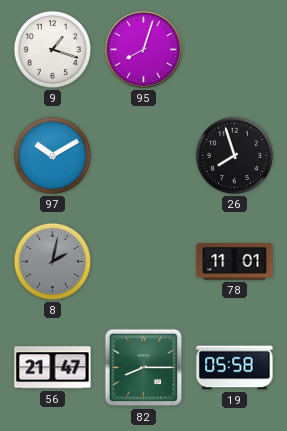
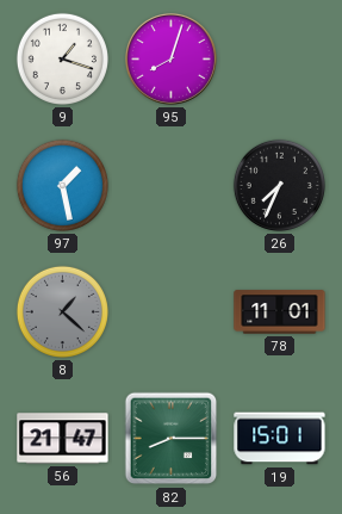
97: 10:10 -> 1:28 (62, 185)
26: 7:57 -> 7:34 (279, 185)
8: 2:02 -> 1:22 (62, 311)
19: 05:58 -> 15:01 (280, 439)
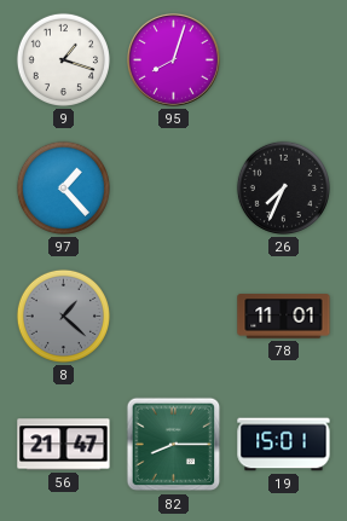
97: 1:28 -> 1:23 (63, 187)
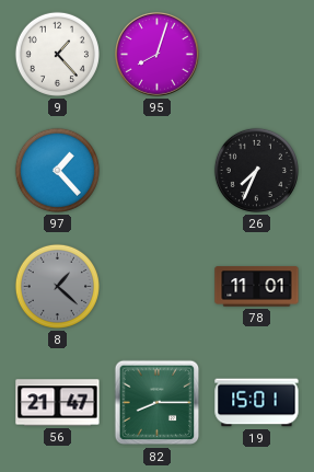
9: 1:18 -> 1:23 (57, 54)
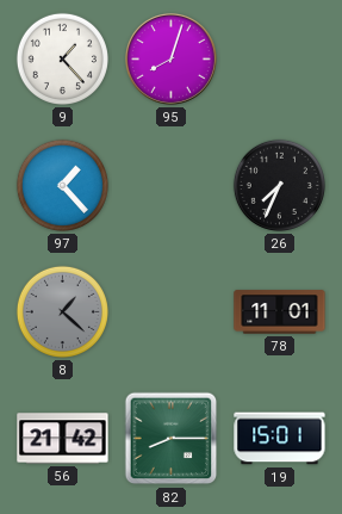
56: 21:47 -> 21:42 (63, 439)
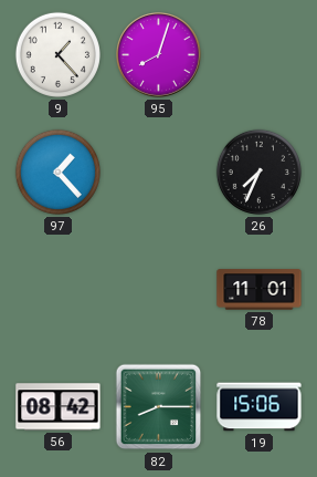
8: 1:22 -> none (62, 311)
56: 21:42 -> 08:42 (59, 407)
19: 15:01 -> 15:06 (260, 407)
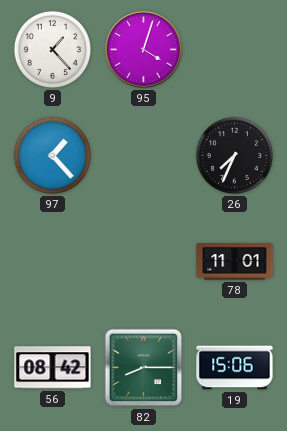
95: 8:03 -> 4:03 (144, 50)
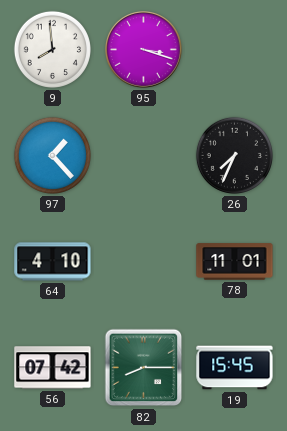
9: 1:23 -> 7:59 (52, 49)
95: 4:03 -> 3:18 (144, 50)
64: none -> 4:10 (53, 262)
56: 08:42 -> 07:42 (53, 368)
19: 15:06 -> 15:45 (235, 368)
